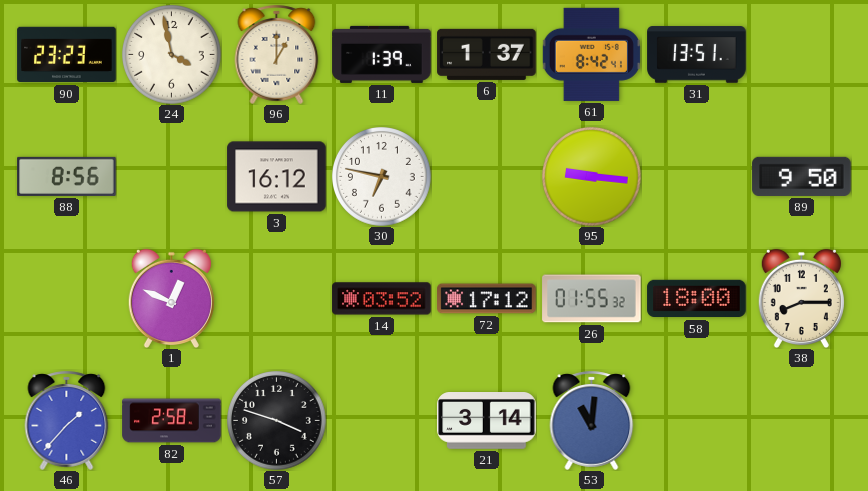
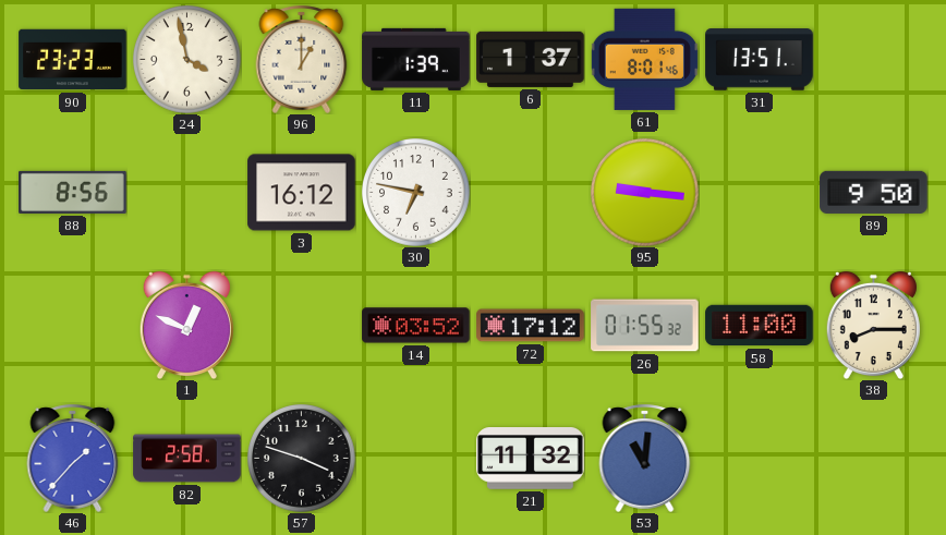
61: 8:42 -> 8:01 (644, 59)
58: 18:00 -> 11:00 (760, 326)
21: 3:14 -> 11:32 (531, 459)
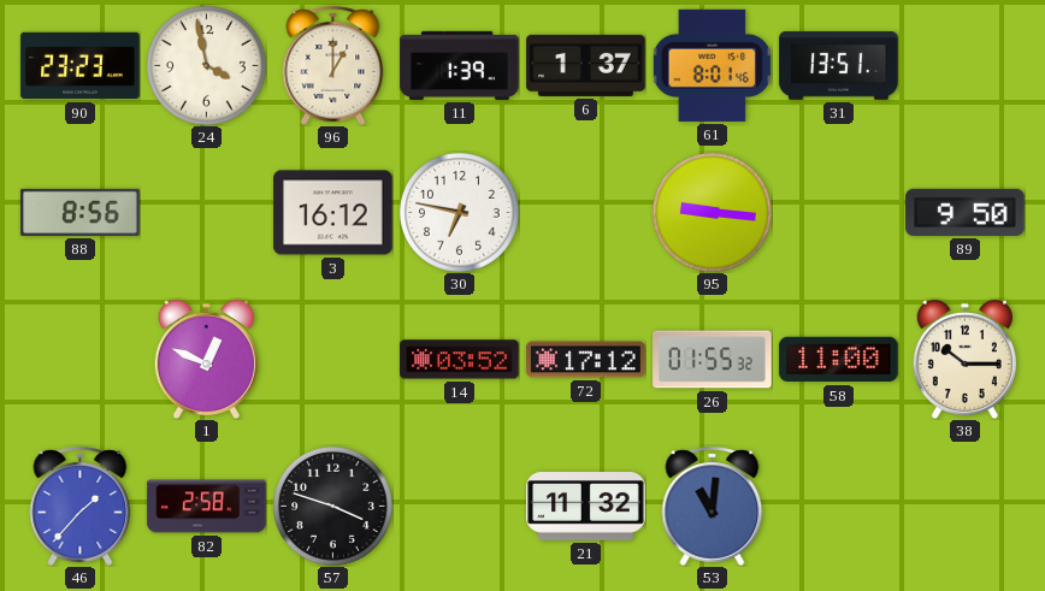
38: 8:15 -> 10:15 (964, 359)
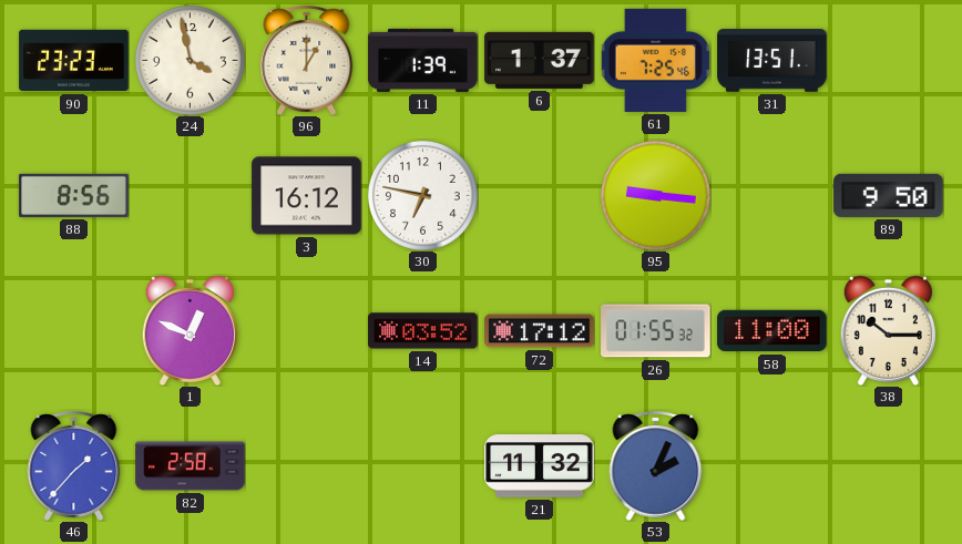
61: 8:01 -> 7:25 (655, 60)
57: 3:48 -> none (333, 507)
53: 11:01 -> 2:04 (656, 465)
